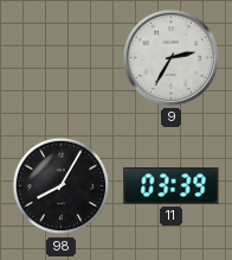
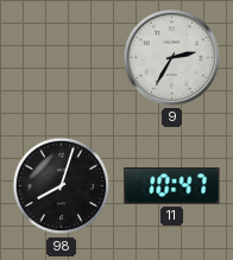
98: 8:05 -> 8:03 (62, 186)
11: 03:39 -> 10:47 (172, 186)
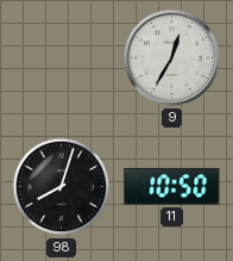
9: 2:35 -> 12:35 (171, 57)
11: 10:47 -> 10:50 (172, 187)
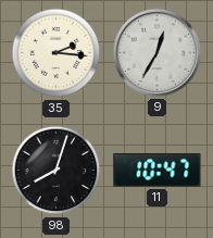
35: none -> 2:16 (57, 53)
11: 10:50 -> 10:47 (158, 171)
